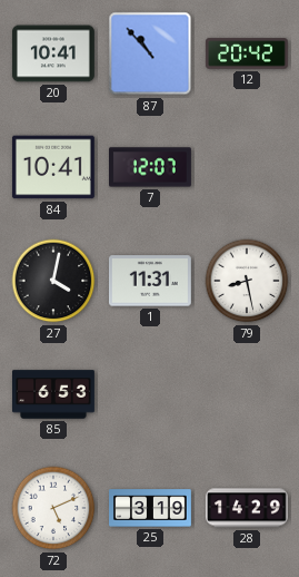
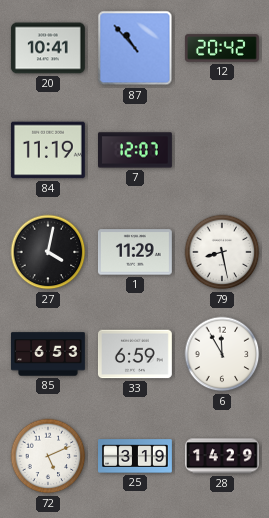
84: 10:41 -> 11:19 (48, 150)
1: 11:31 -> 11:29 (135, 252)
33: none -> 6:59 (135, 354)
6: none -> 11:55 (222, 354)
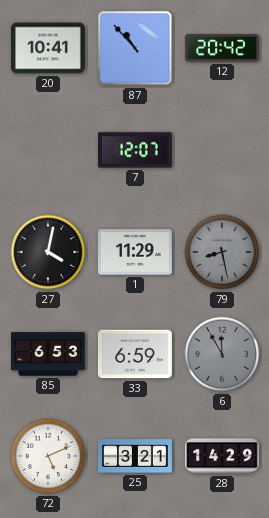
84: 11:19 -> none (48, 150)
79 dial: white -> grey (222, 252)
6 dial: white -> grey (222, 354)
25: 3:19 -> 3:21 (136, 456)
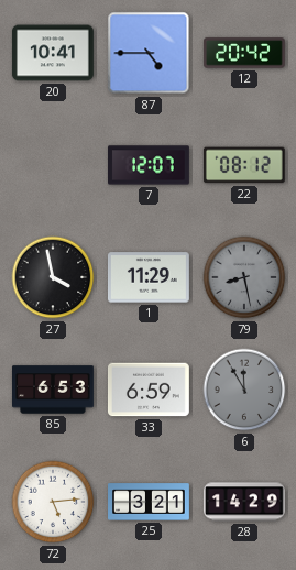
87: 10:53 -> 4:45 (149, 53)
22: none -> 08:12 (244, 165)
27: 4:02 -> 3:58 (53, 277)
72: 5:11 -> 5:14 (53, 502)
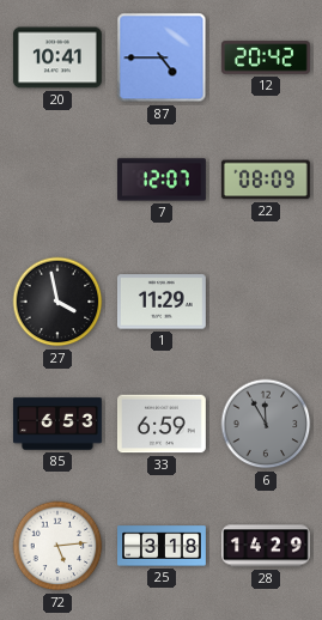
22: 08:12 -> 08:09 (266, 180)
79: 8:28 -> none (244, 277)
25: 3:21 -> 3:18 (163, 546)
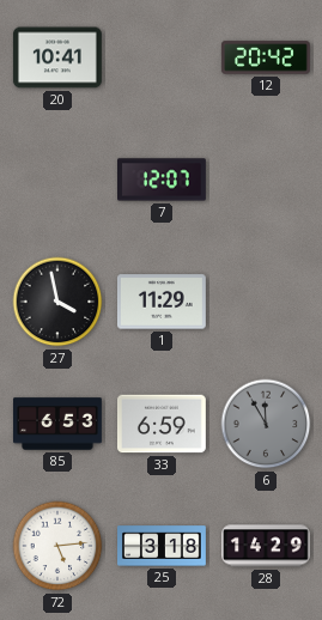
87: 4:45 -> none (162, 57)
22: 08:09 -> none (266, 180)
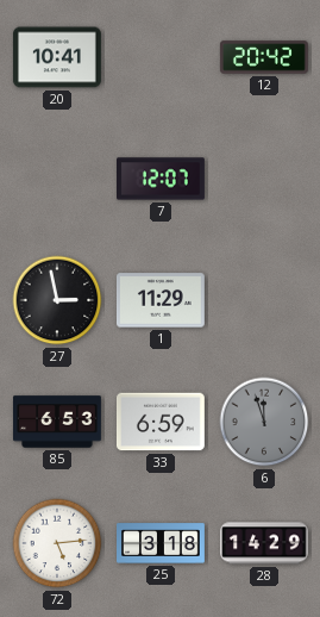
27: 3:58 -> 2:58 (57, 300)
6: 11:55 -> 11:57 (264, 422)
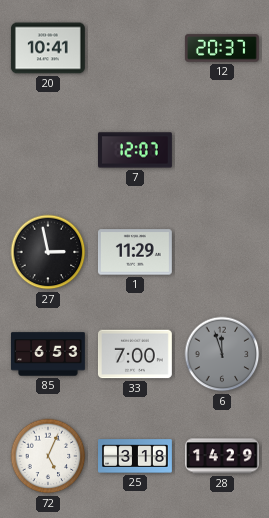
12: 20:42 -> 20:37 (222, 48)
33: 6:59 -> 7:00 (135, 354)
72: 5:14 -> 5:04 (48, 456)
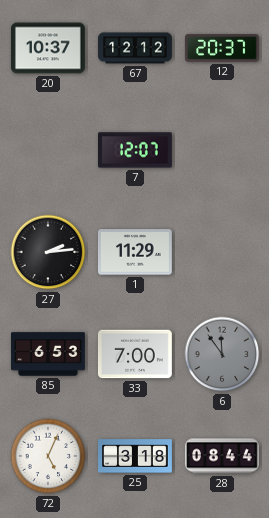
20: 10:41 -> 10:37 (48, 48)
67: none -> 12:12 (136, 48)
27: 2:58 -> 2:14 (48, 252)
6: 11:57 -> 11:54 (222, 354)
28: 14:29 -> 08:44 (222, 456)
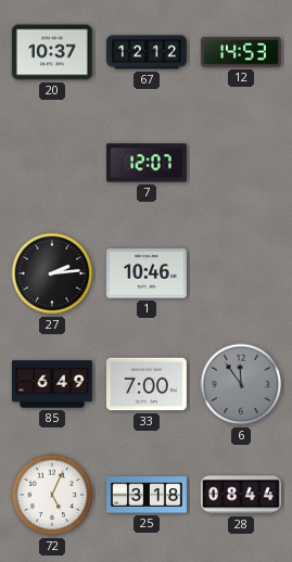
12: 20:37 -> 14:53 (241, 52)
1: 11:29 -> 10:46 (147, 273)
85: 6:53 -> 6:49 (53, 384)
